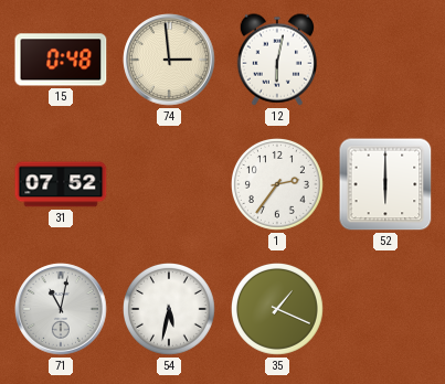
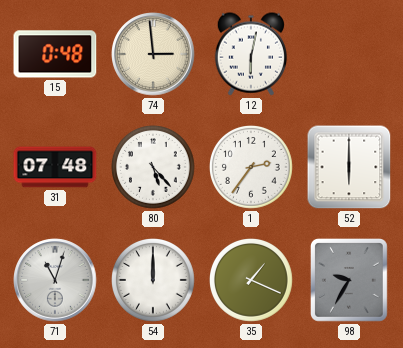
31: 07:52 -> 07:48 (55, 167)
80: none -> 5:23 (154, 168)
71: 11:02 -> 11:03 (55, 280)
54: 5:32 -> 12:00 (154, 281)
98: none -> 9:35 (349, 281)
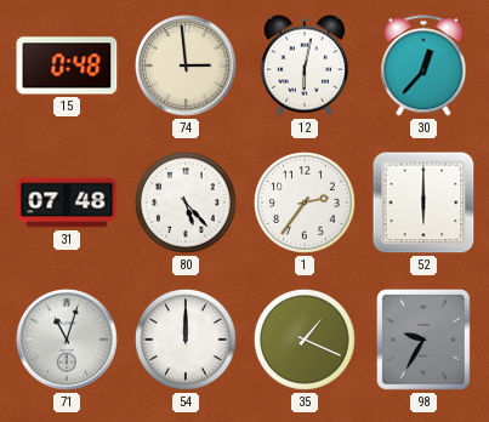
30: none -> 12:37 (423, 65)
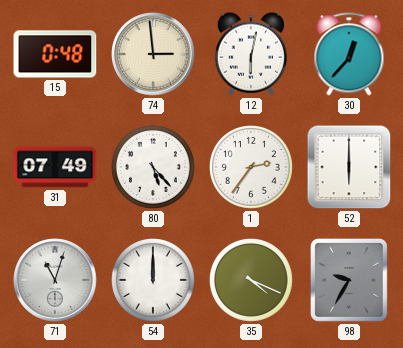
31: 07:48 -> 07:49 (55, 167)
35: 1:19 -> 4:19 (252, 281)
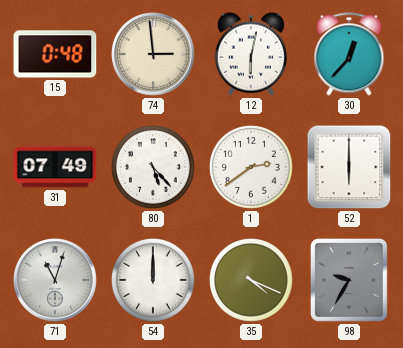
1: 2:36 -> 2:39 (252, 168)
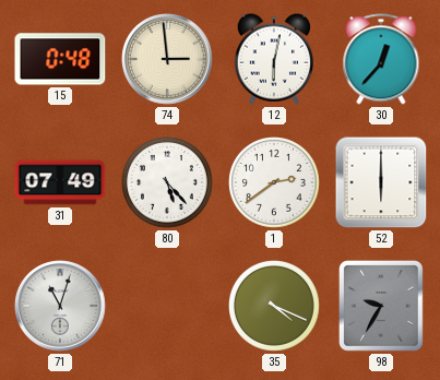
54: 12:00 -> none (154, 281)
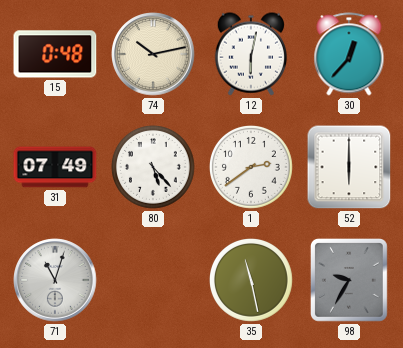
74: 2:59 -> 10:13 (153, 54)
35: 4:19 -> 11:28 (252, 281)
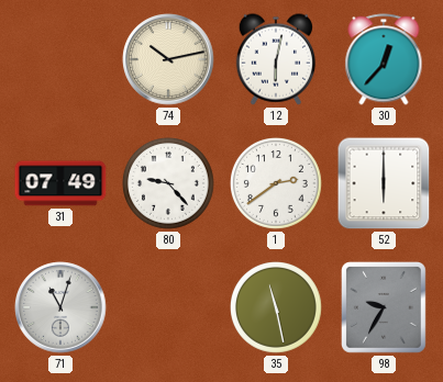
15: 0:48 -> none (55, 54)
80: 5:23 -> 9:23 (169, 184)
